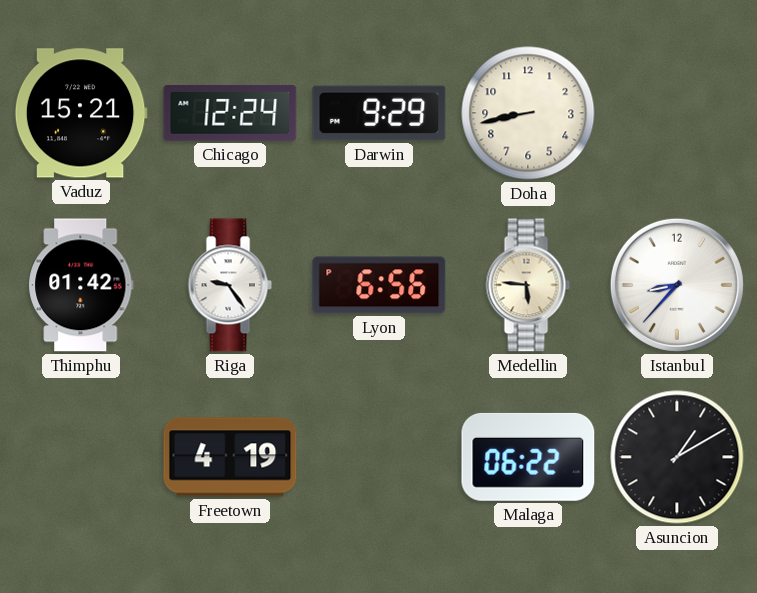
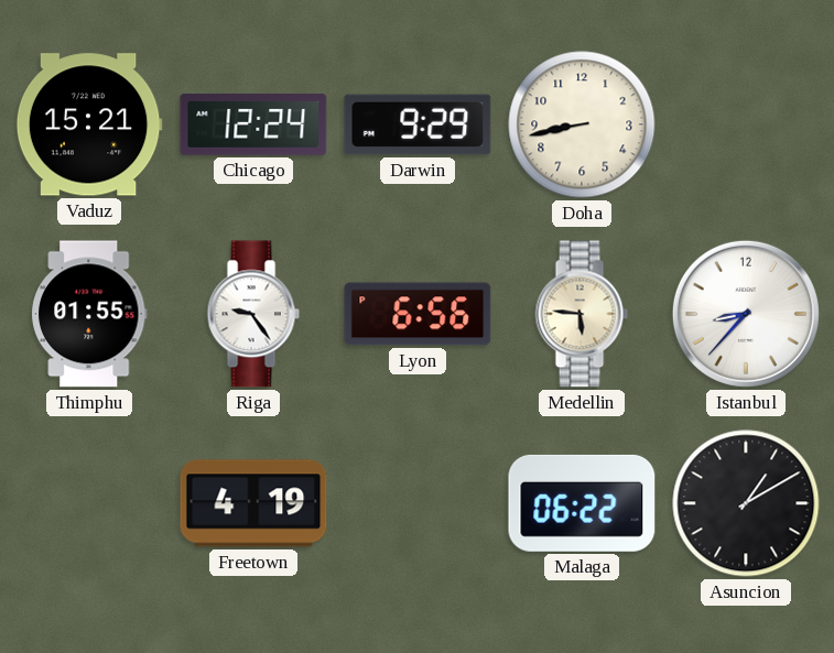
Thimphu: 01:42 -> 01:55 (89, 314)
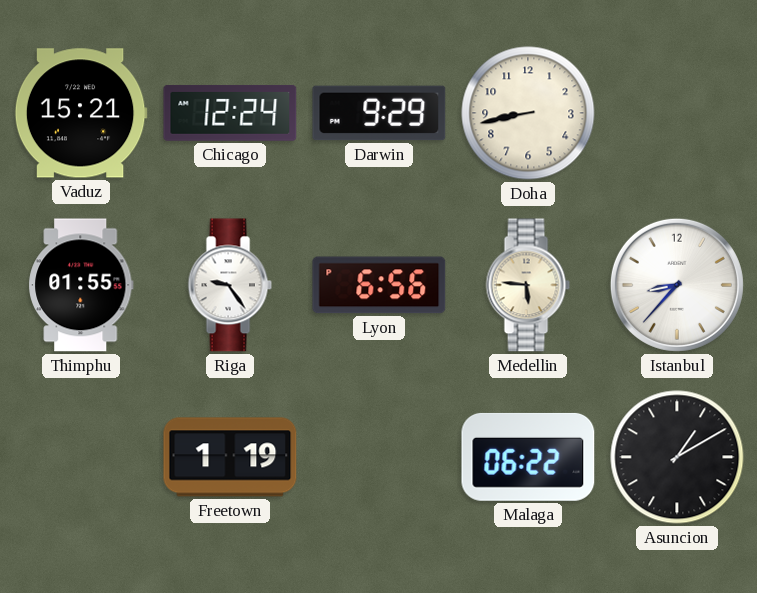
Freetown: 4:19 -> 1:19 (230, 457)
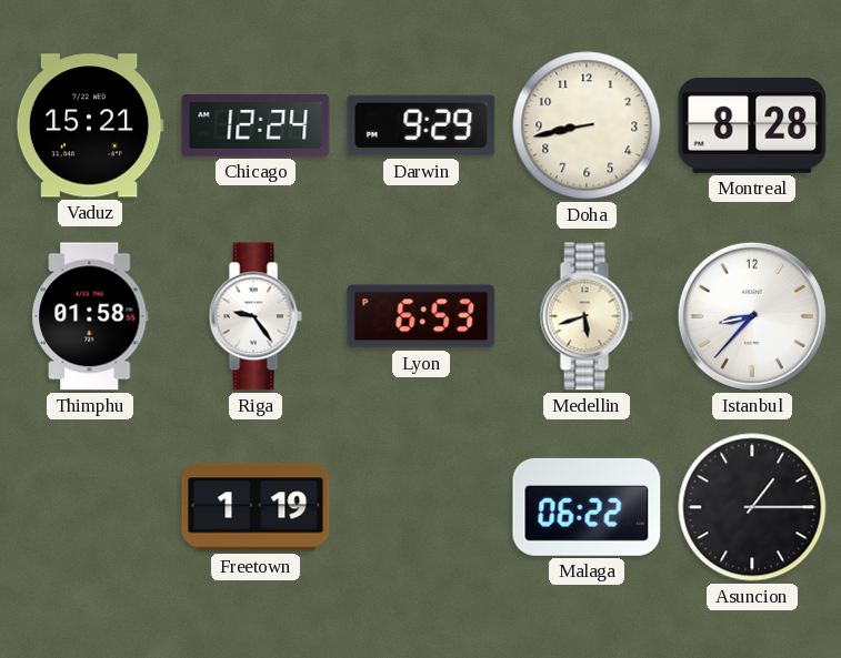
Montreal: none -> 8:28 (752, 125)
Thimphu: 01:55 -> 01:58 (90, 316)
Lyon: 6:56 -> 6:53 (421, 316)
Medellin: 5:46 -> 5:42 (587, 316)
Asuncion: 1:10 -> 1:15 (752, 507)
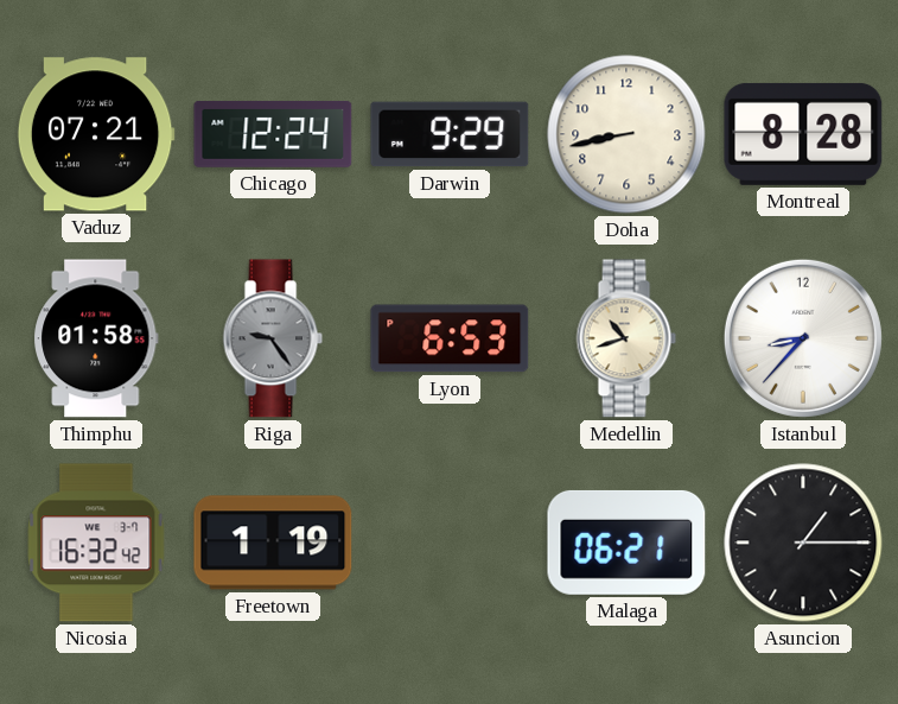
Vaduz: 15:21 -> 07:21 (96, 134)
Riga dial: white -> grey (273, 338)
Medellin: 5:42 -> 10:42 (626, 338)
Nicosia: none -> 16:32 (96, 543)
Malaga: 06:22 -> 06:21 (626, 543)
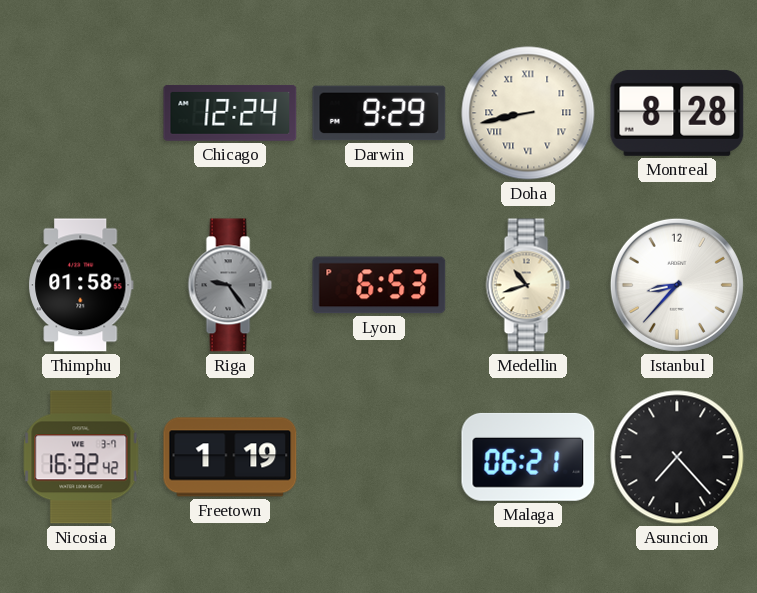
Vaduz: 07:21 -> none (96, 134)
Doha numerals: Arabic -> Roman (528, 113)
Asuncion: 1:15 -> 7:23 (677, 457)
